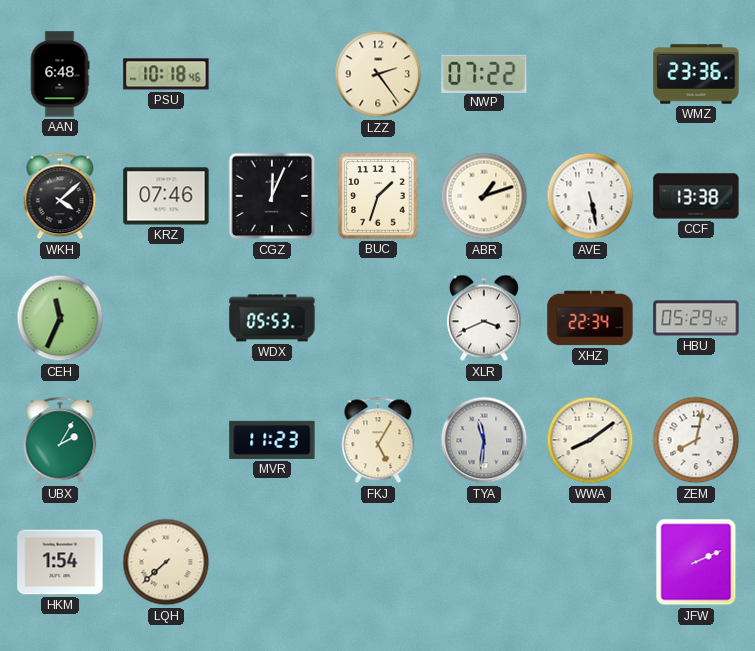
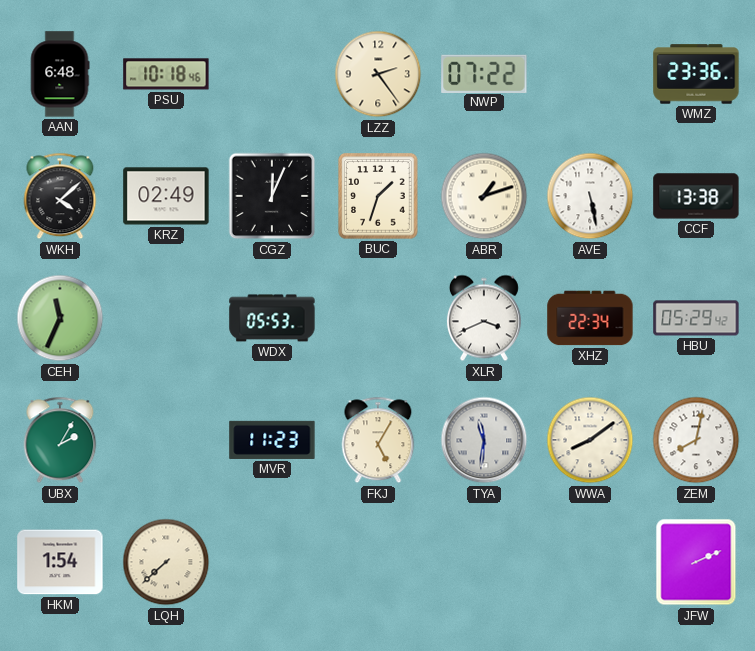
KRZ: 07:46 -> 02:49 (166, 196)
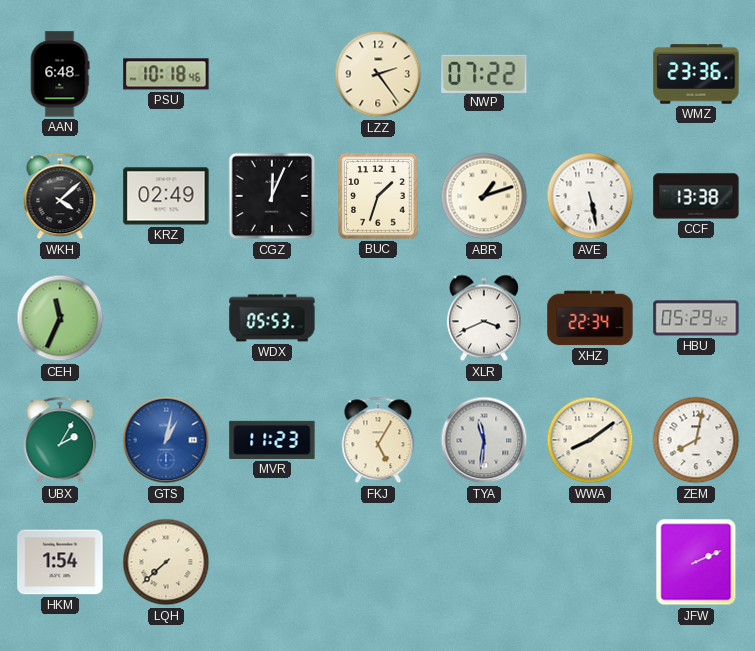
GTS: none -> 1:02 (166, 440)
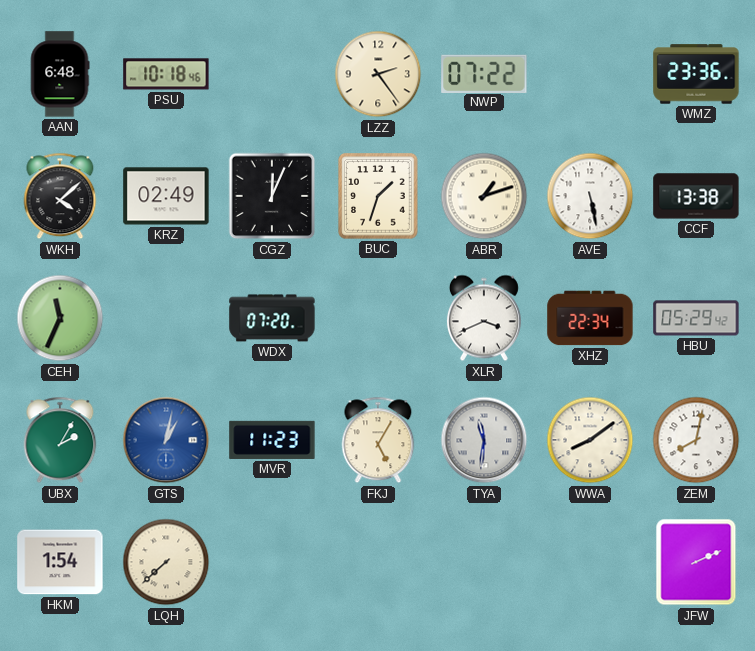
WDX: 05:53 -> 07:20 (272, 318)
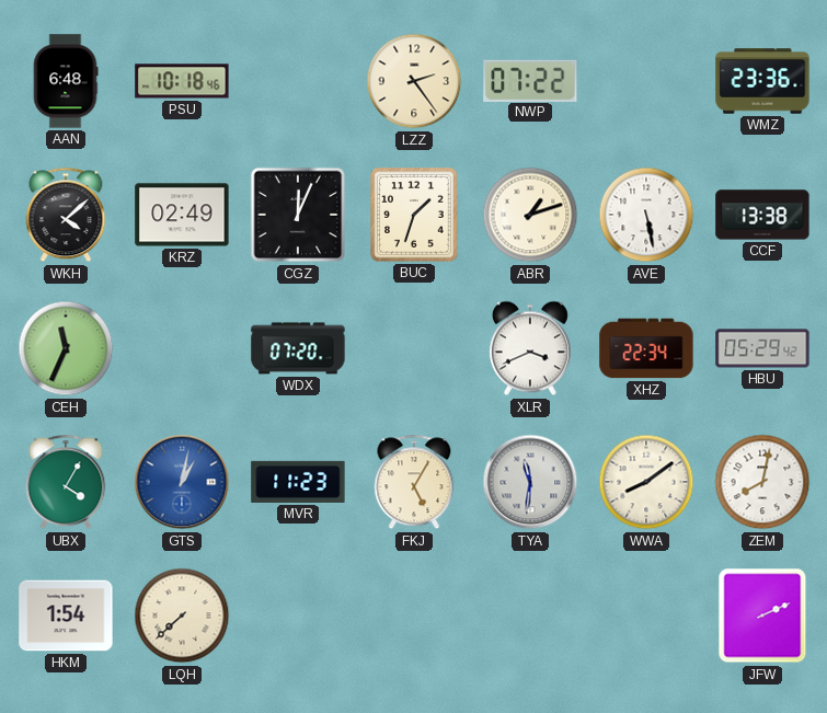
UBX: 2:05 -> 4:05 (66, 482)
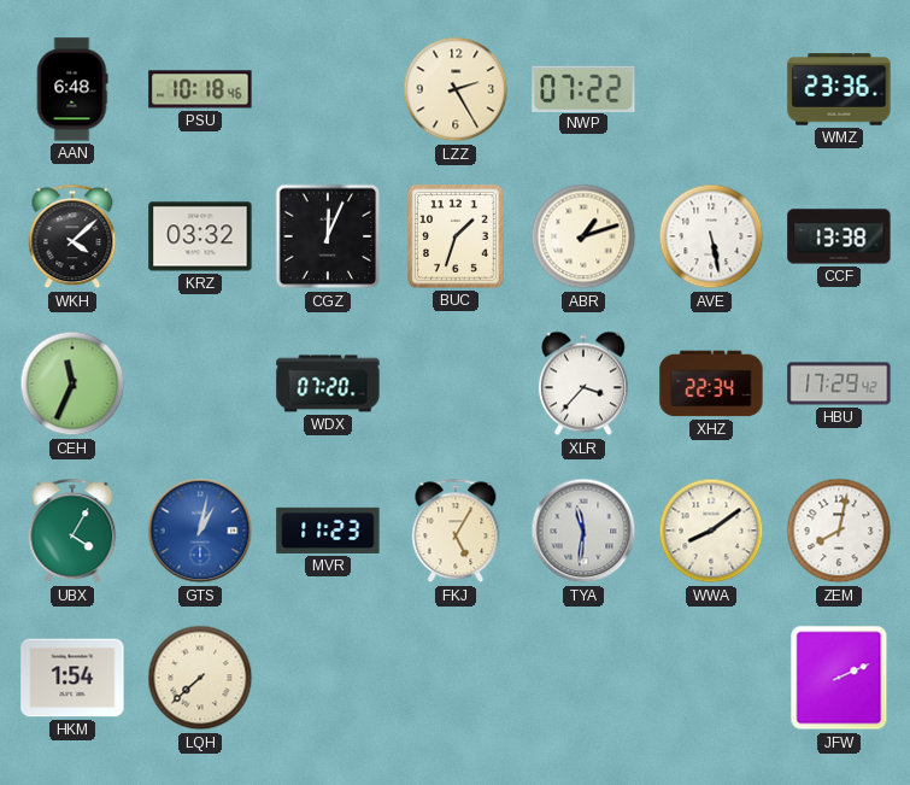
LZZ: 2:24 -> 2:25 (456, 89)
KRZ: 02:49 -> 03:32 (200, 236)
XLR: 3:41 -> 3:37 (583, 383)
HBU: 05:29 -> 17:29 (839, 383)
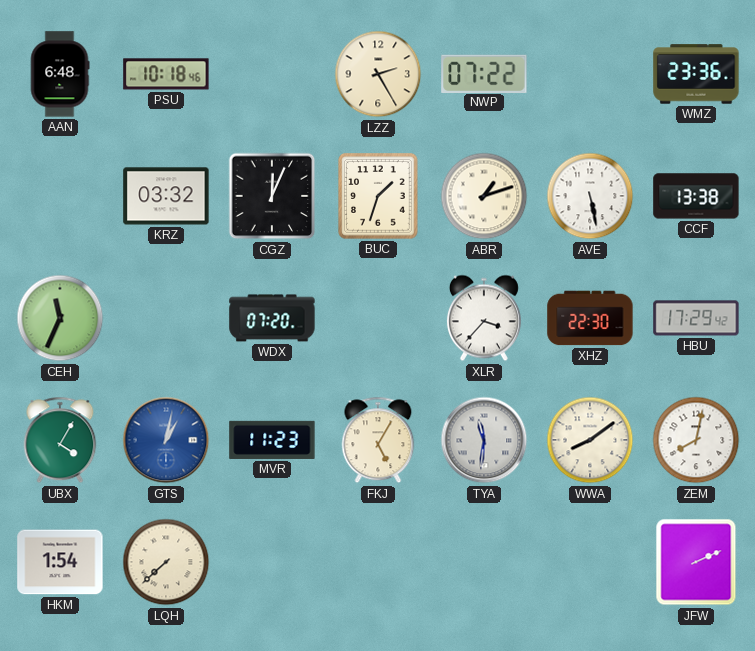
WKH: 4:08 -> none (72, 236)
XHZ: 22:34 -> 22:30 (590, 318)
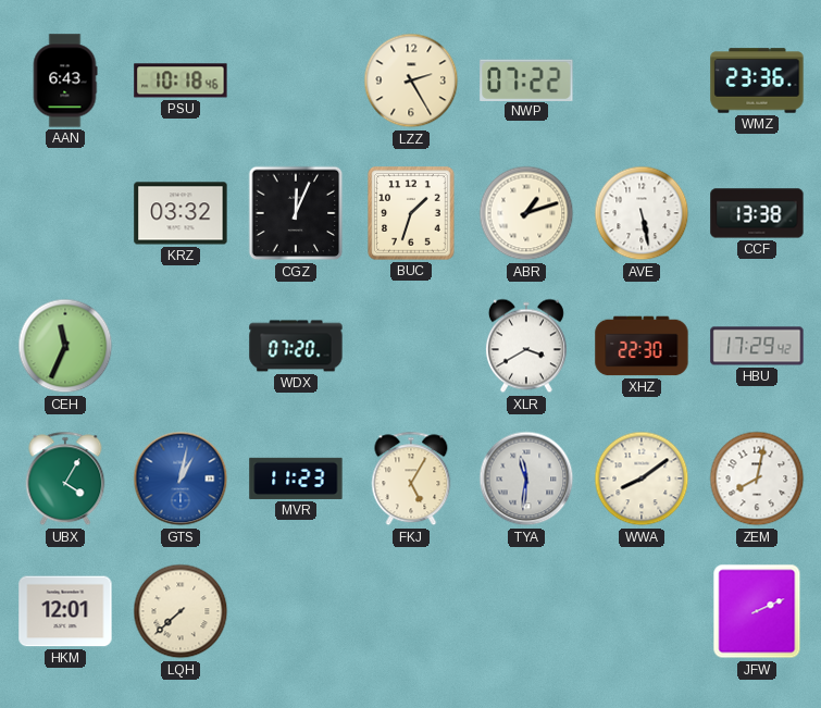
AAN: 6:48 -> 6:43 (65, 80)
XLR: 3:37 -> 3:40 (526, 346)
HKM: 1:54 -> 12:01 (65, 611)
